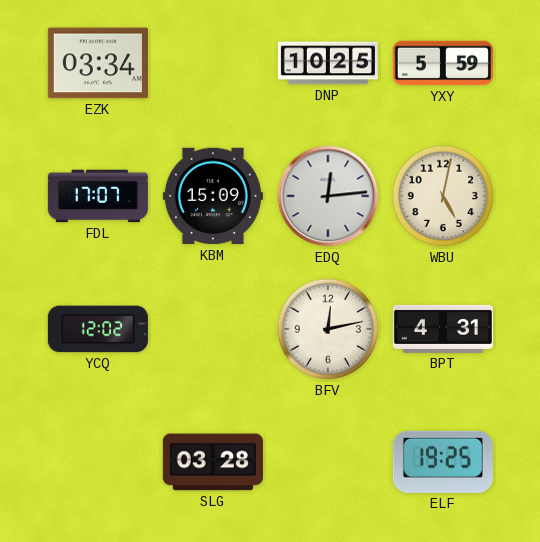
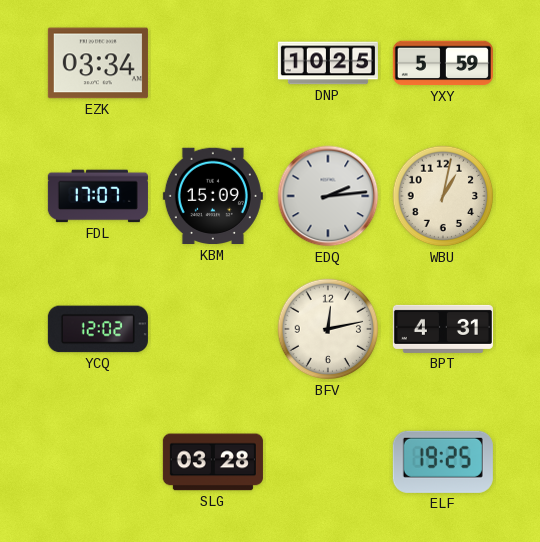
EDQ: 12:14 -> 2:14 (328, 196)
WBU: 5:02 -> 1:02 (443, 196)
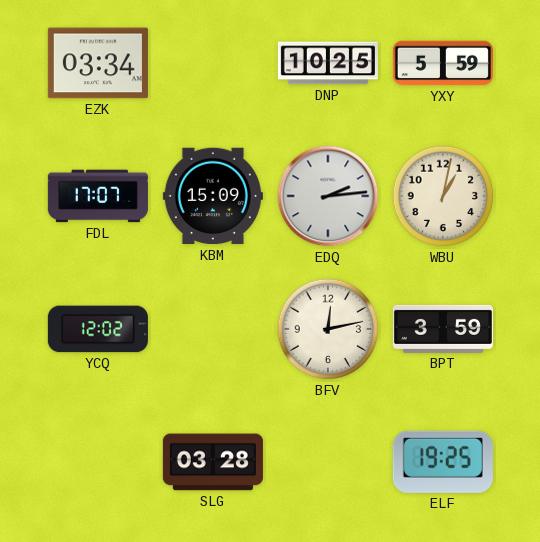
BPT: 4:31 -> 3:59 (443, 329)
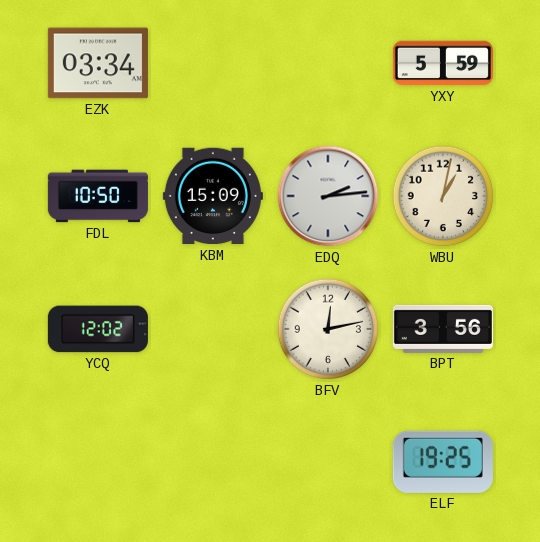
DNP: 10:25 -> none (328, 63)
FDL: 17:07 -> 10:50 (98, 196)
BPT: 3:59 -> 3:56 (443, 329)
SLG: 03:28 -> none (213, 462)
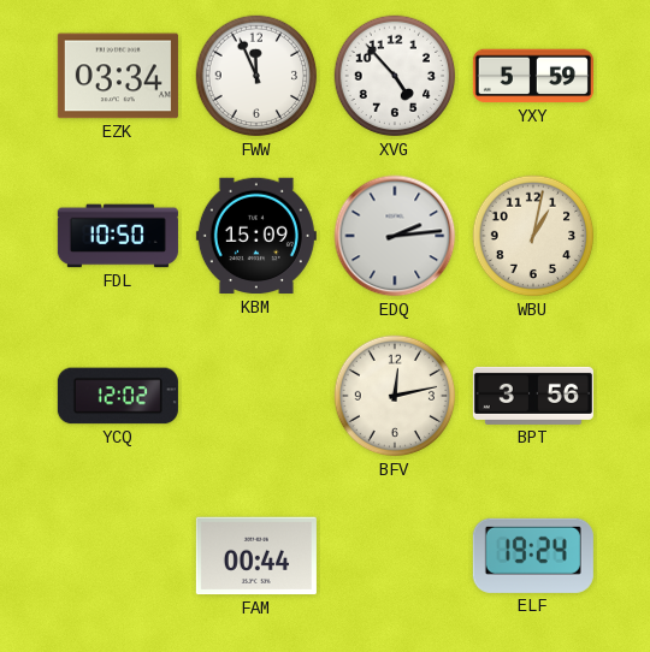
FWW: none -> 11:56 (256, 76)
XVG: none -> 4:53 (395, 76)
FAM: none -> 00:44 (256, 556)
ELF: 19:25 -> 19:24 (533, 556)
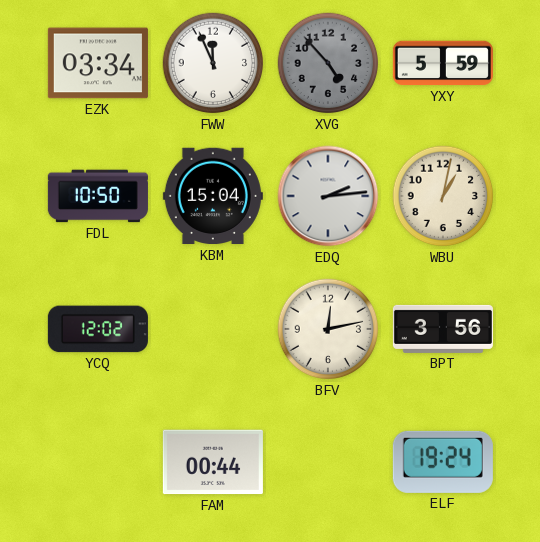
XVG dial: white -> grey (328, 63)
KBM: 15:09 -> 15:04 (213, 196)
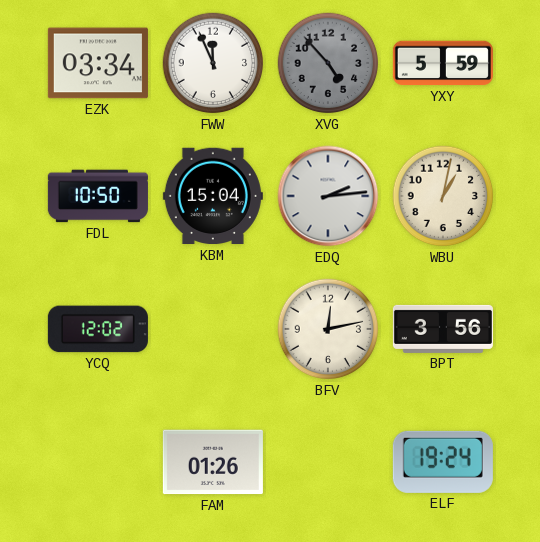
FAM: 00:44 -> 01:26 (213, 462)
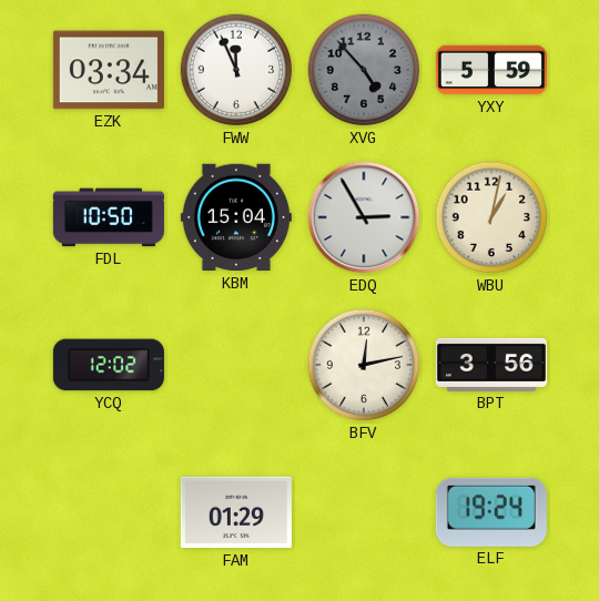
EDQ: 2:14 -> 2:55 (364, 217)
FAM: 01:26 -> 01:29 (236, 512)
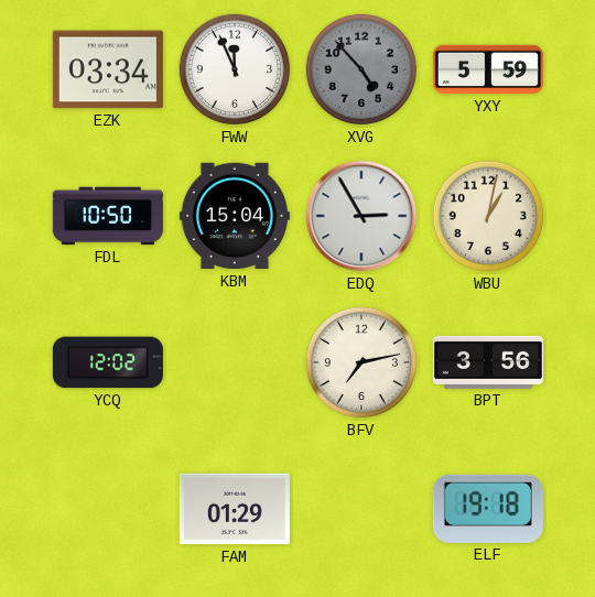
BFV: 12:13 -> 7:13 (361, 362)
ELF: 19:24 -> 19:18 (488, 509)
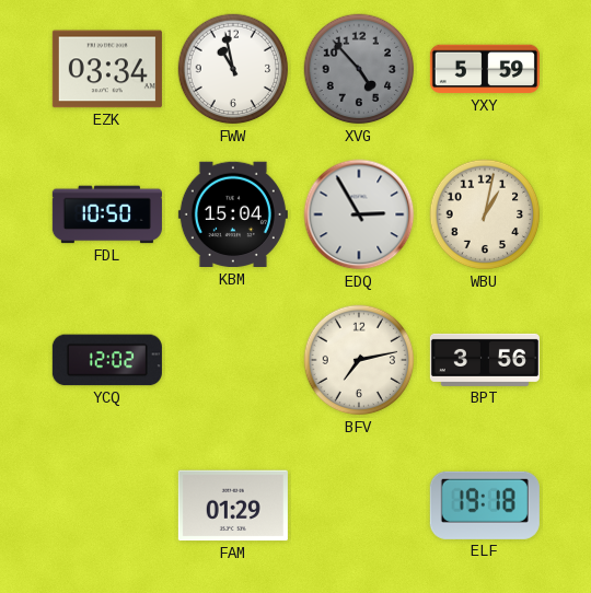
FWW: 11:56 -> 10:58 (233, 69)
